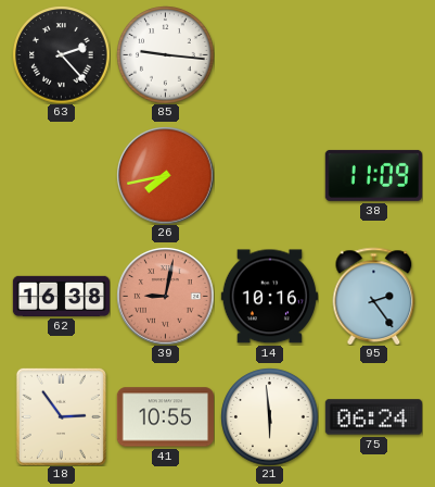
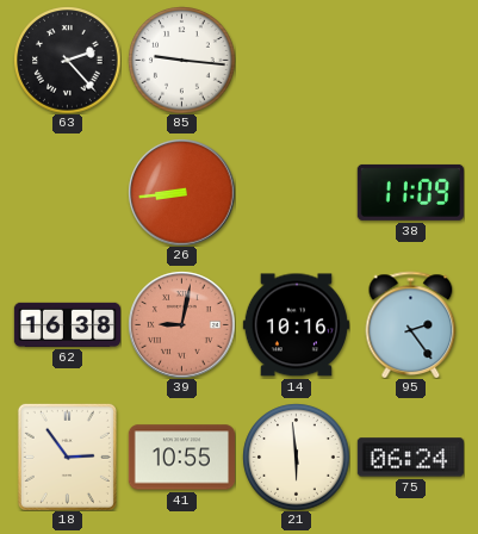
26: 7:43 -> 8:44 (181, 192)
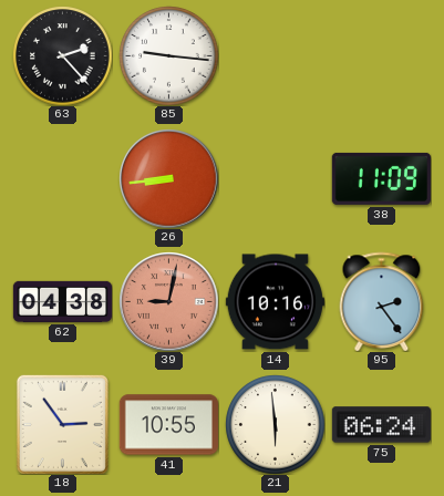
62: 16:38 -> 04:38 (62, 301)
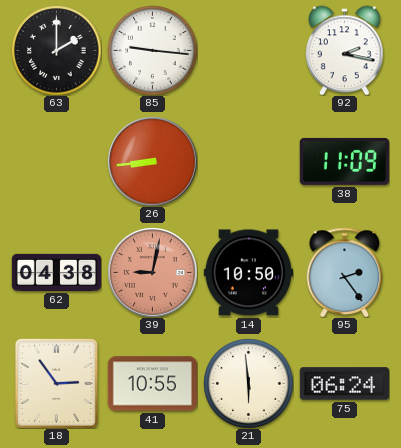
63: 2:23 -> 2:00 (56, 50)
92: none -> 2:17 (344, 50)
14: 10:16 -> 10:50 (248, 273)
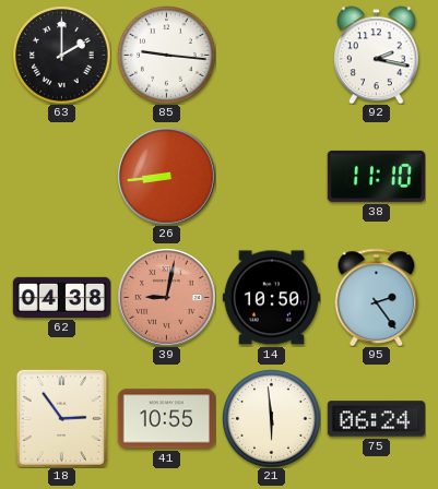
38: 11:09 -> 11:10 (376, 176)
